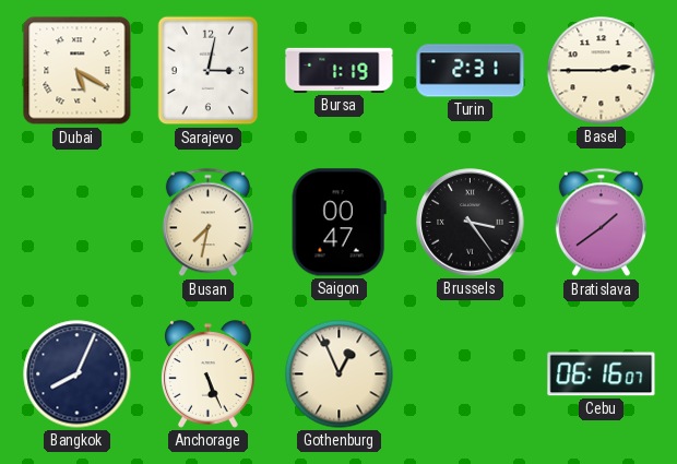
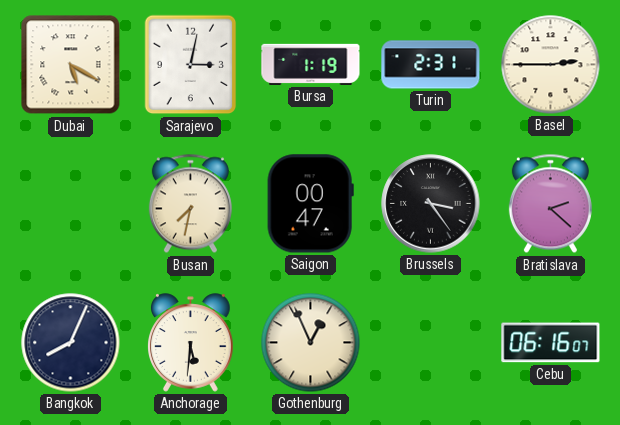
Bratislava: 1:39 -> 2:22 (550, 204)
Anchorage: 5:26 -> 5:31 (191, 343)
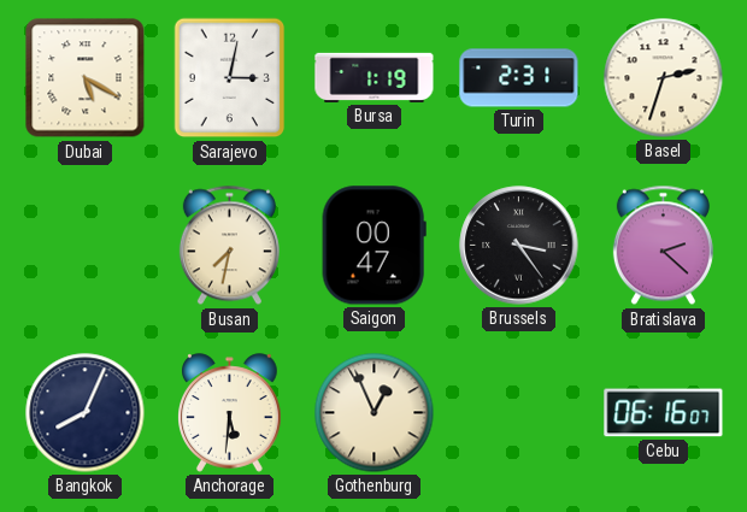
Basel: 2:45 -> 2:33 (664, 78)
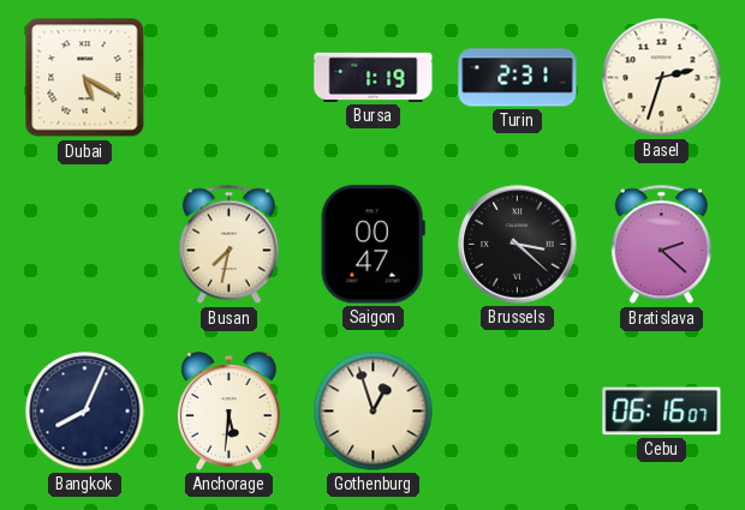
Sarajevo: 3:02 -> none (230, 78)
Brussels: 3:24 -> 3:22 (518, 245)
Gothenburg: 12:56 -> 12:57 (374, 412)
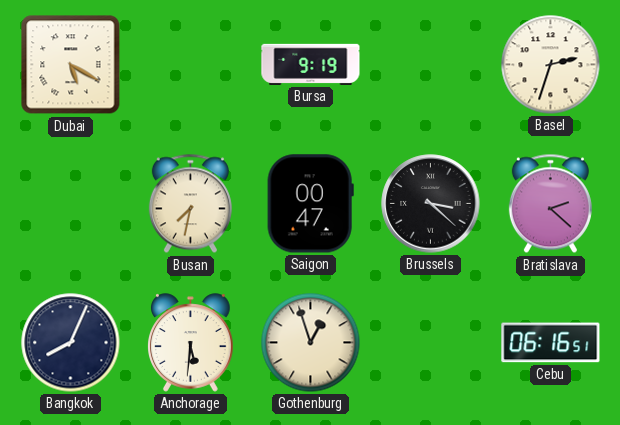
Bursa: 1:19 -> 9:19 (311, 64)
Turin: 2:31 -> none (518, 78)
Cebu: 06:16:07 -> 06:16:51 (551, 343)
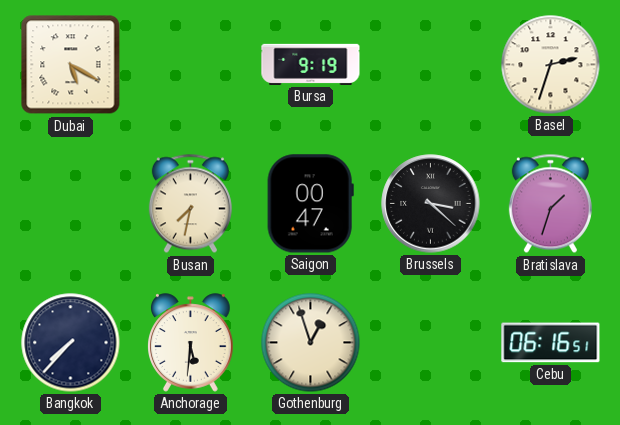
Bratislava: 2:22 -> 1:33 (550, 204)
Bangkok: 8:04 -> 7:37 (71, 343)
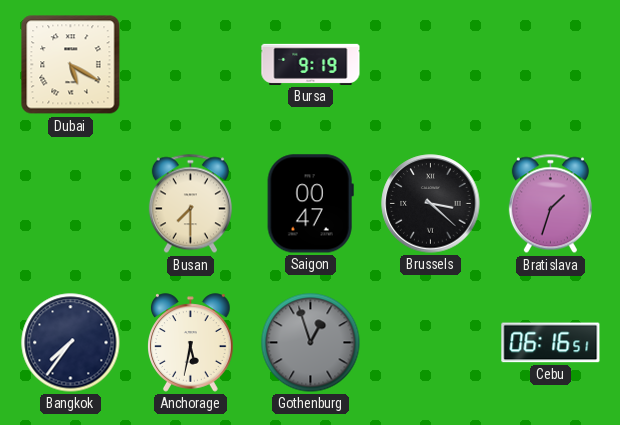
Basel: 2:33 -> none (551, 65)
Busan: 7:32 -> 7:30 (190, 204)
Bangkok: 7:37 -> 7:36 (71, 343)
Anchorage: 5:31 -> 5:32 (191, 343)
Gothenburg dial: cream -> grey (311, 343)
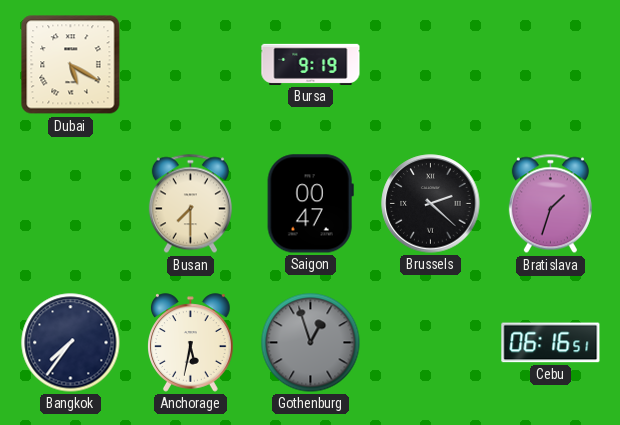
Brussels: 3:22 -> 2:22 (431, 204)
